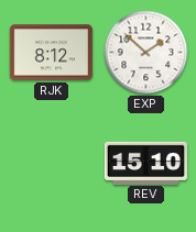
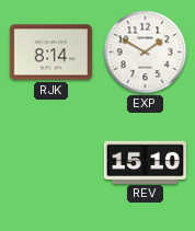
RJK: 8:12 -> 8:14 (50, 53)
EXP: 1:52 -> 1:50 (146, 53)
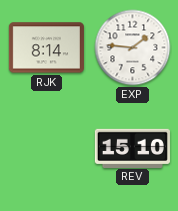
EXP: 1:50 -> 1:46 (133, 48)
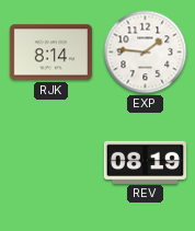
REV: 15:10 -> 08:19 (145, 162)
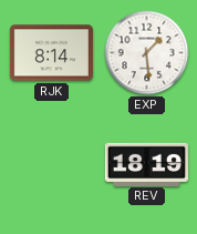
EXP: 1:46 -> 1:29 (147, 53)
REV: 08:19 -> 18:19 (146, 164)
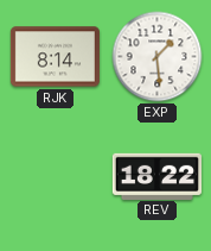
REV: 18:19 -> 18:22 (156, 176)
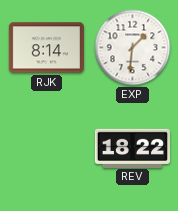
EXP: 1:29 -> 1:31 (133, 48)
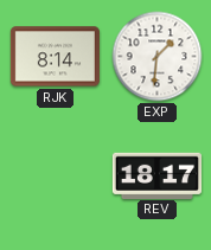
REV: 18:22 -> 18:17 (156, 175)
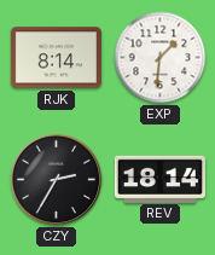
CZY: none -> 2:35 (57, 180)
REV: 18:17 -> 18:14 (159, 179)
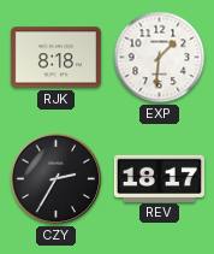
RJK: 8:14 -> 8:18 (55, 58)
REV: 18:14 -> 18:17 (159, 178)
